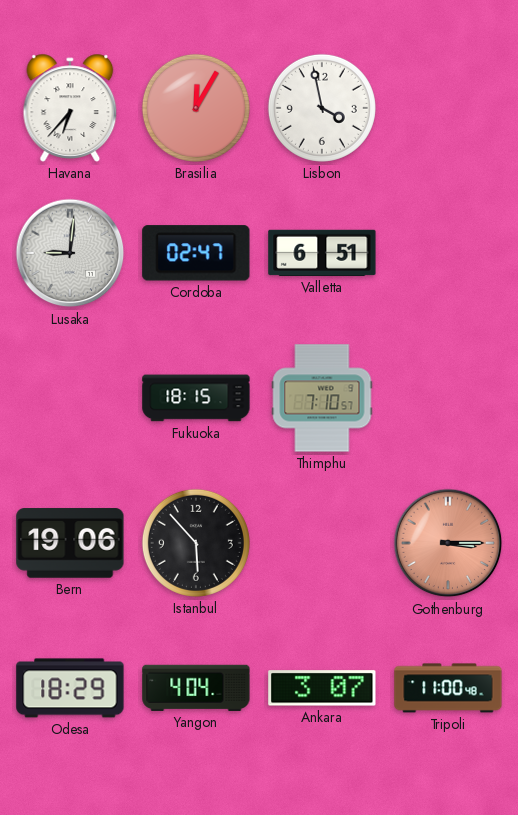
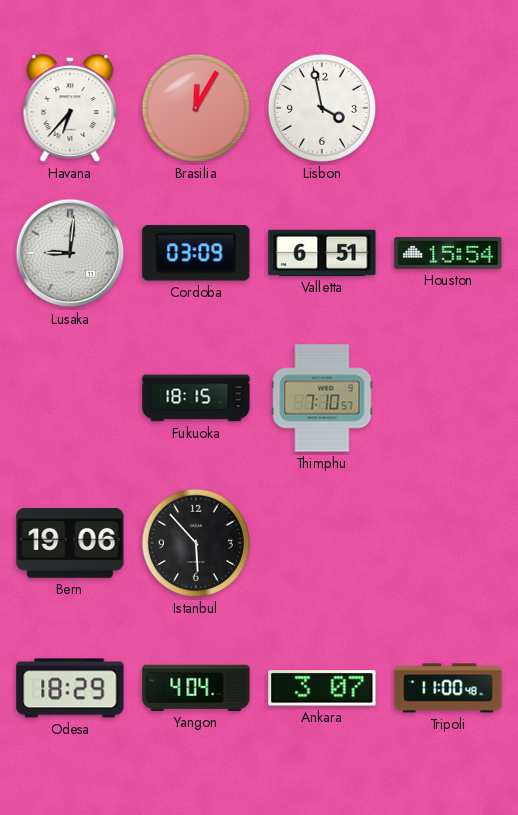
Cordoba: 02:47 -> 03:09 (196, 253)
Houston: none -> 15:54 (448, 253)
Gothenburg: 3:15 -> none (448, 543)
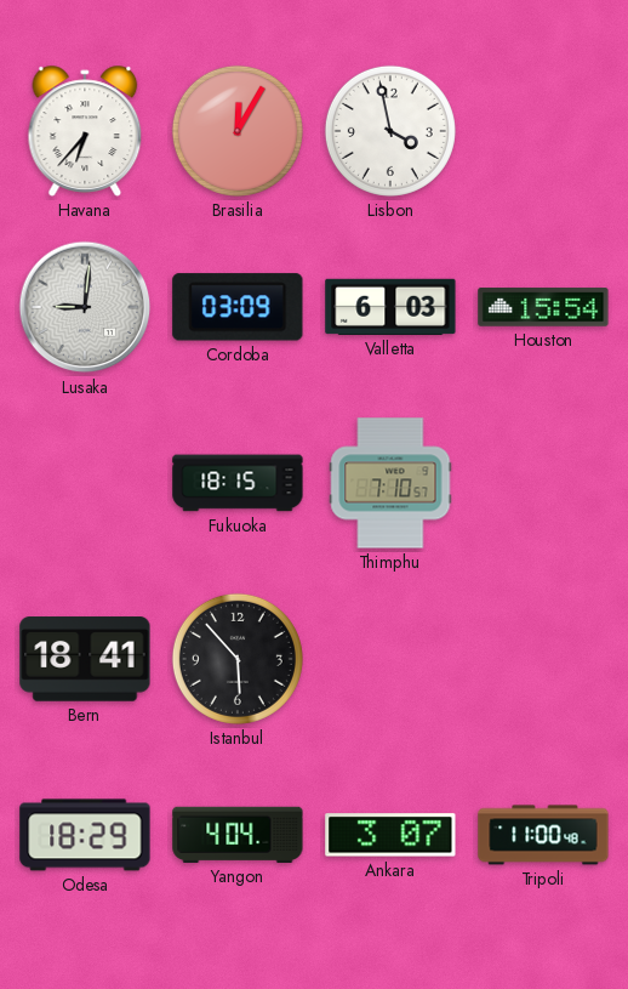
Valletta: 6:51 -> 6:03 (390, 307)
Bern: 19:06 -> 18:41 (85, 659)
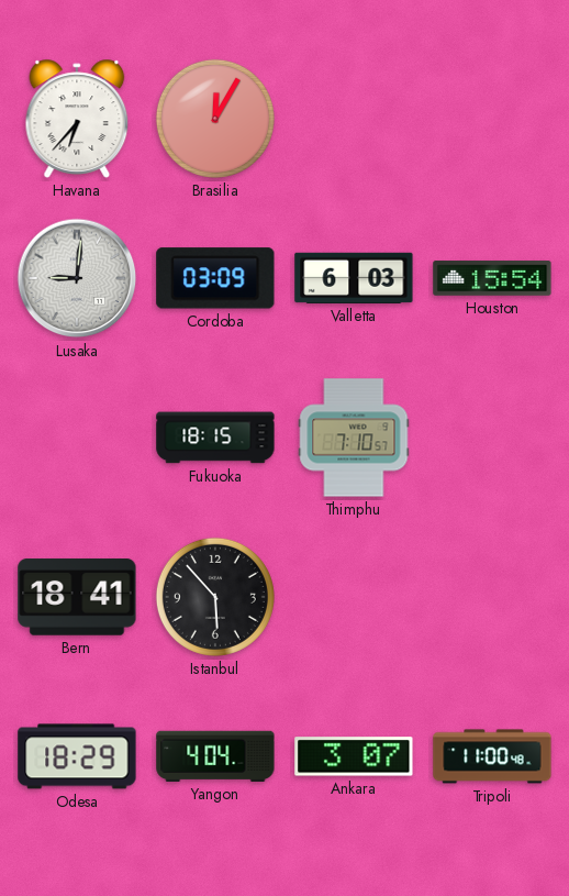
Lisbon: 3:58 -> none (390, 131)
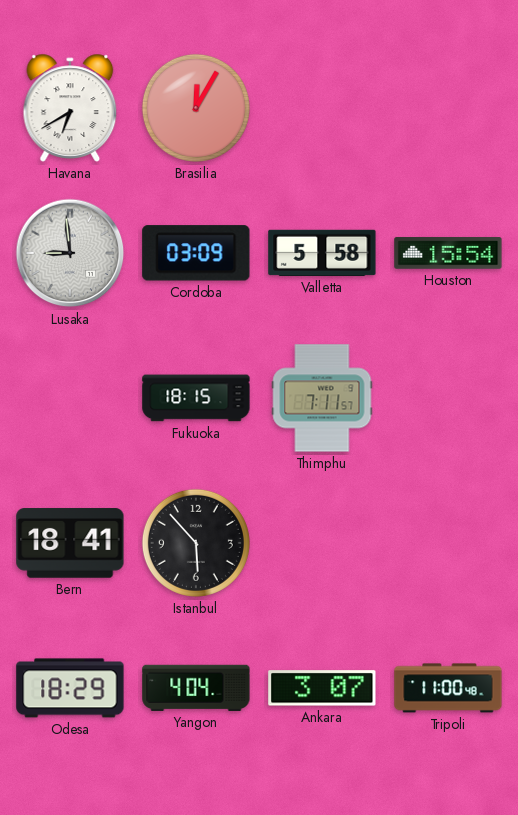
Havana: 6:37 -> 6:40 (70, 108)
Lusaka: 9:01 -> 8:59 (70, 253)
Valletta: 6:03 -> 5:58 (322, 253)
Thimphu: 7:10 -> 7:11 (322, 398)
